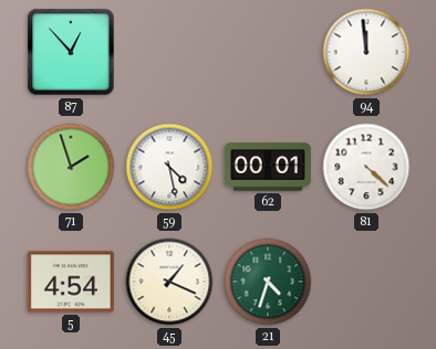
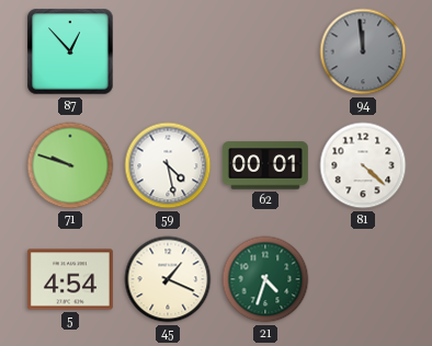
94 dial: white -> grey (363, 51)
71: 1:57 -> 9:48 (70, 165)
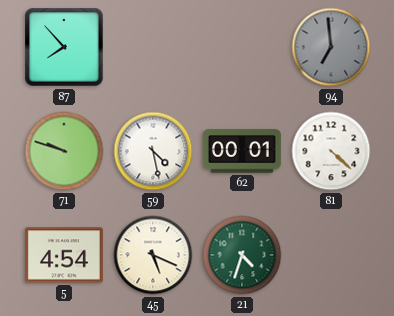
87: 12:53 -> 7:53 (64, 47)
94: 11:59 -> 6:59 (331, 47)
45: 1:19 -> 5:19 (153, 255)
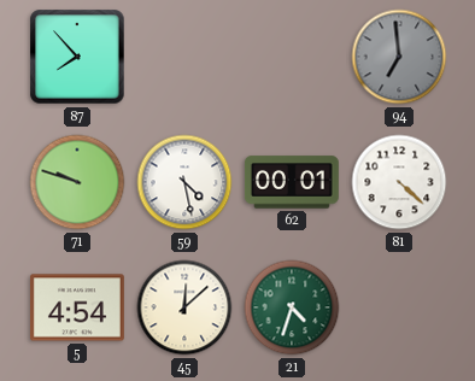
45: 5:19 -> 12:08 (184, 307)
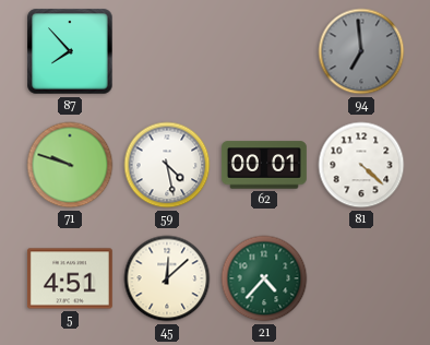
5: 4:54 -> 4:51 (70, 278)
21: 4:33 -> 4:37 (264, 278)
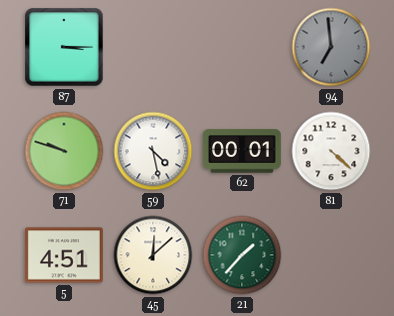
87: 7:53 -> 3:15 (64, 47)
21: 4:37 -> 1:37 (242, 255)
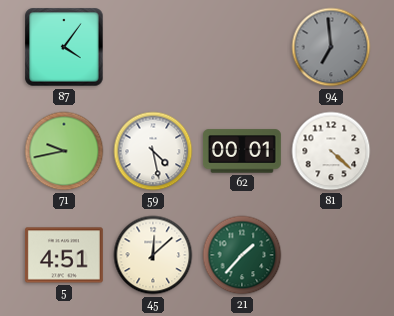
87: 3:15 -> 4:06 (64, 47)
71: 9:48 -> 9:43 (64, 151)
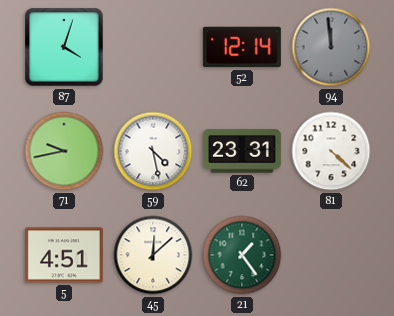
87: 4:06 -> 4:03 (64, 47)
52: none -> 12:14 (242, 47)
94: 6:59 -> 11:59 (331, 47)
62: 00:01 -> 23:31 (242, 151)
21: 1:37 -> 1:24 (242, 255)
